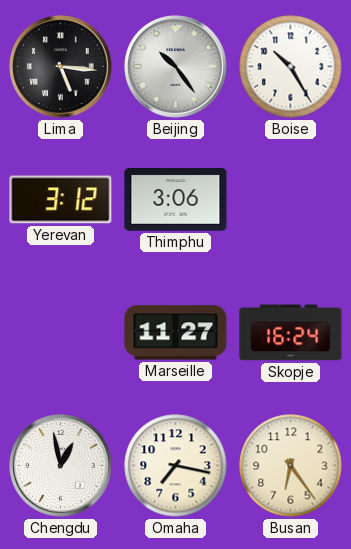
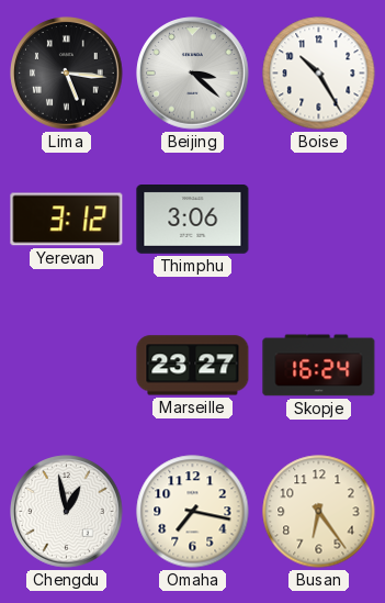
Beijing: 10:24 -> 3:22 (193, 74)
Marseille: 11:27 -> 23:27 (193, 366)
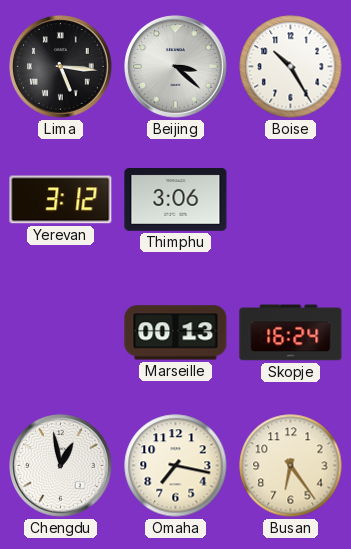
Marseille: 23:27 -> 00:13 (176, 333)
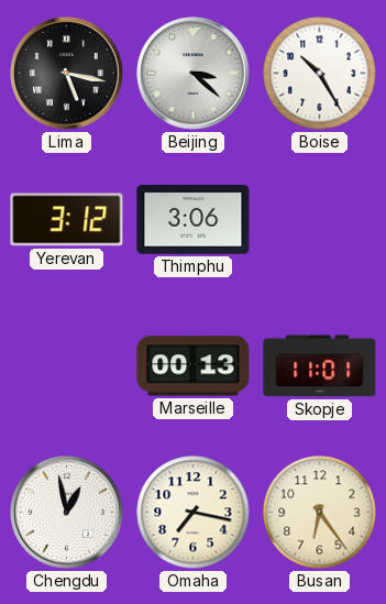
Lima: 5:16 -> 5:17 (67, 74)
Skopje: 16:24 -> 11:01 (320, 366)
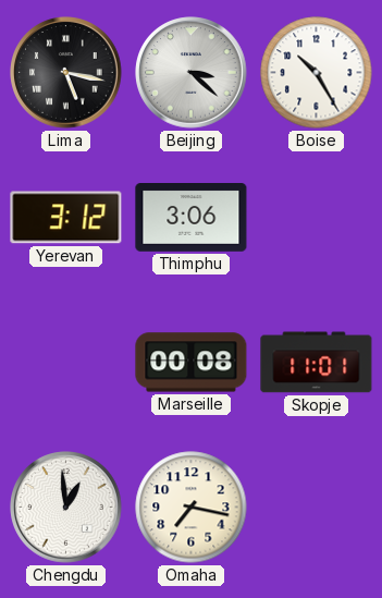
Marseille: 00:13 -> 00:08 (192, 363)
Chengdu: 12:58 -> 12:59 (66, 508)
Busan: 6:24 -> none (320, 513)
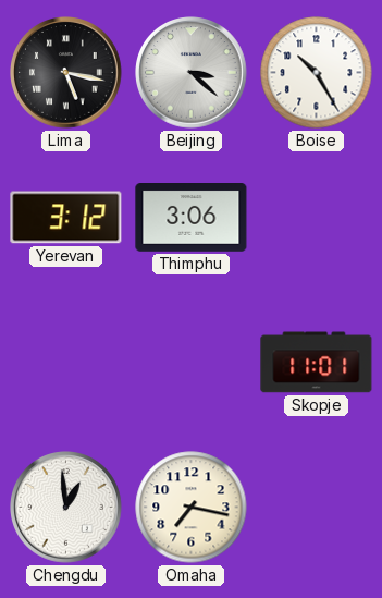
Marseille: 00:08 -> none (192, 363)
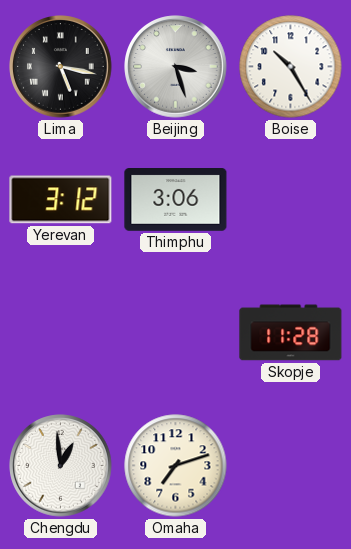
Beijing: 3:22 -> 3:27 (176, 67)
Skopje: 11:01 -> 11:28 (291, 333)
Omaha: 7:17 -> 7:12 (176, 466)
